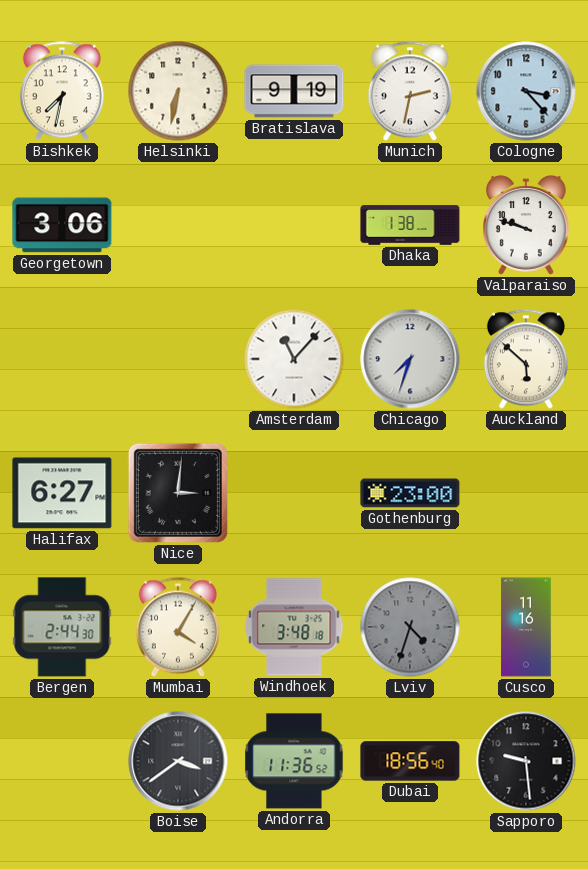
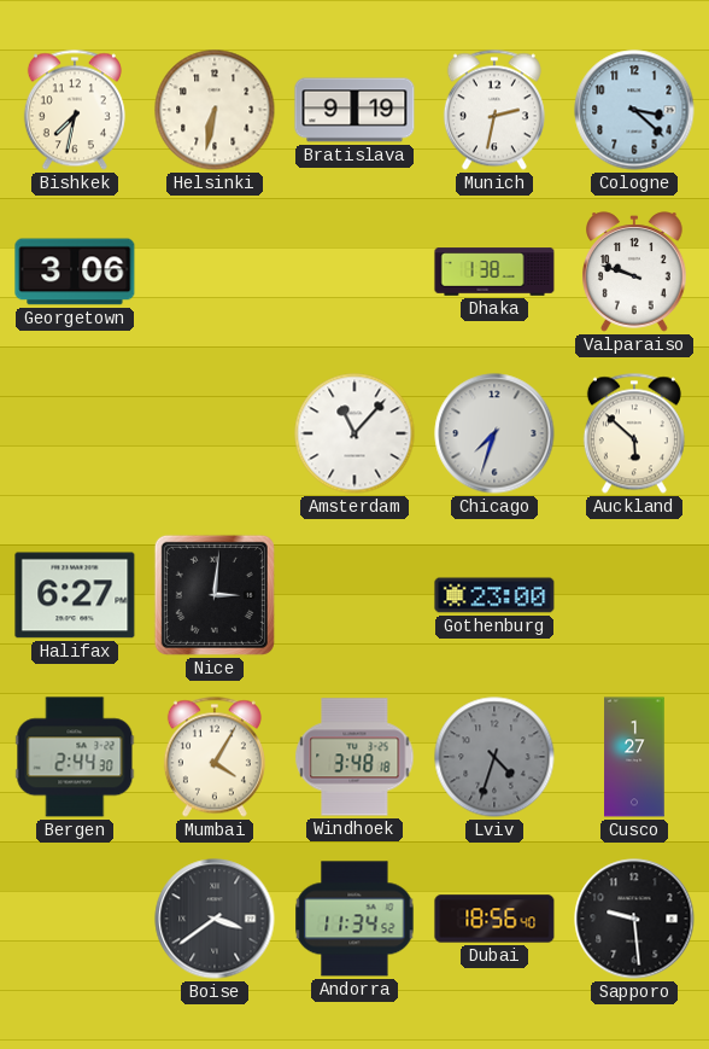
Cologne: 3:23 -> 3:22 (634, 110)
Cusco: 11:16 -> 1:27 (634, 757)
Andorra: 11:36 -> 11:34 (354, 919)
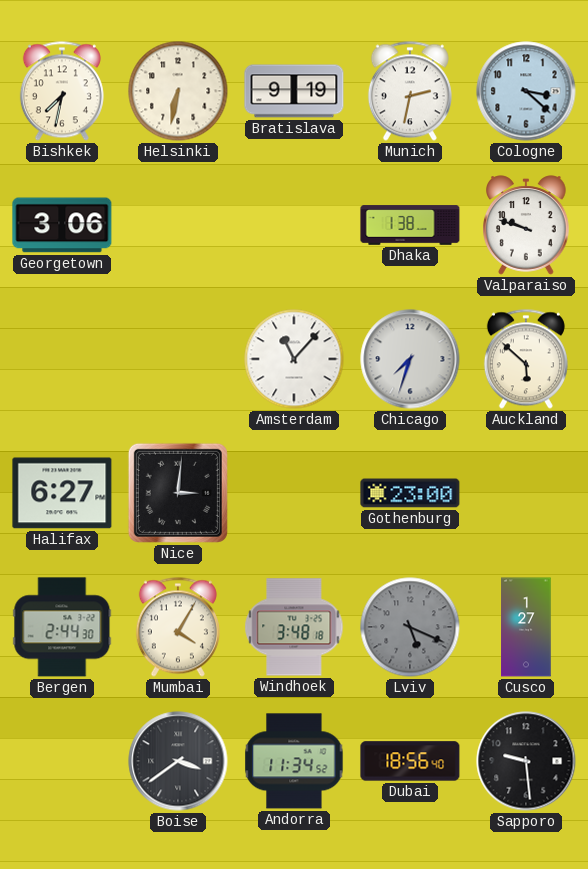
Lviv: 4:33 -> 5:19 (410, 627)
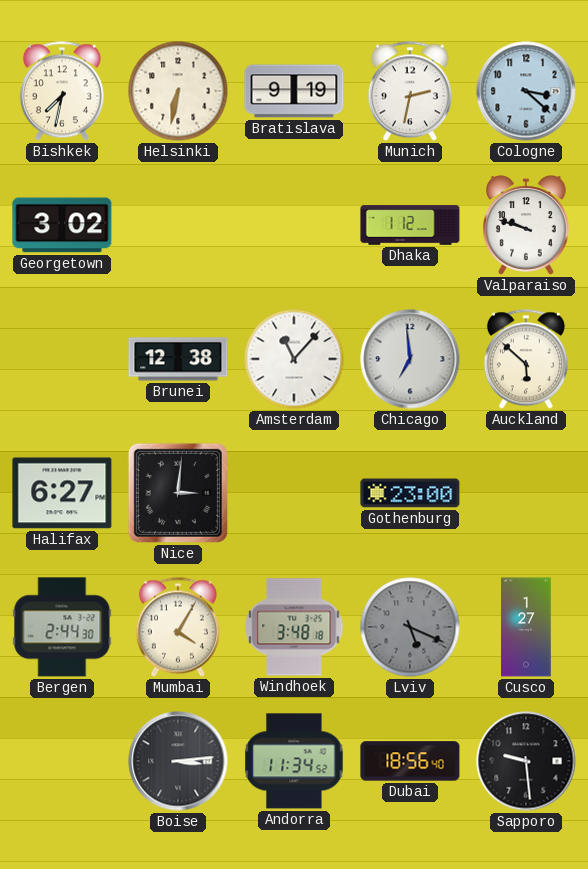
Georgetown: 3:06 -> 3:02 (62, 225)
Dhaka: 1:38 -> 1:12 (410, 225)
Brunei: none -> 12:38 (178, 359)
Chicago: 7:33 -> 6:59 (410, 359)
Boise: 3:39 -> 3:14 (178, 761)
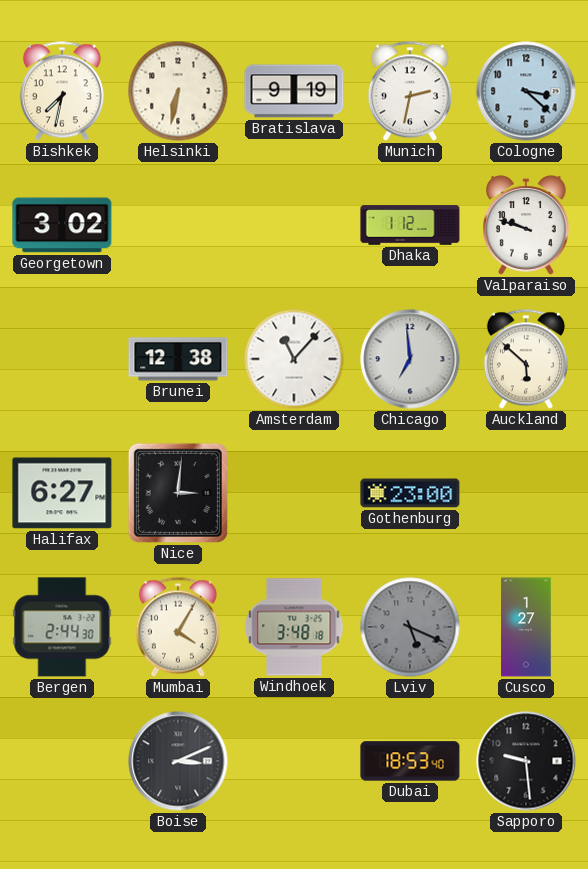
Boise: 3:14 -> 3:11 (178, 761)
Andorra: 11:34 -> none (294, 761)
Dubai: 18:56 -> 18:53 (410, 761)
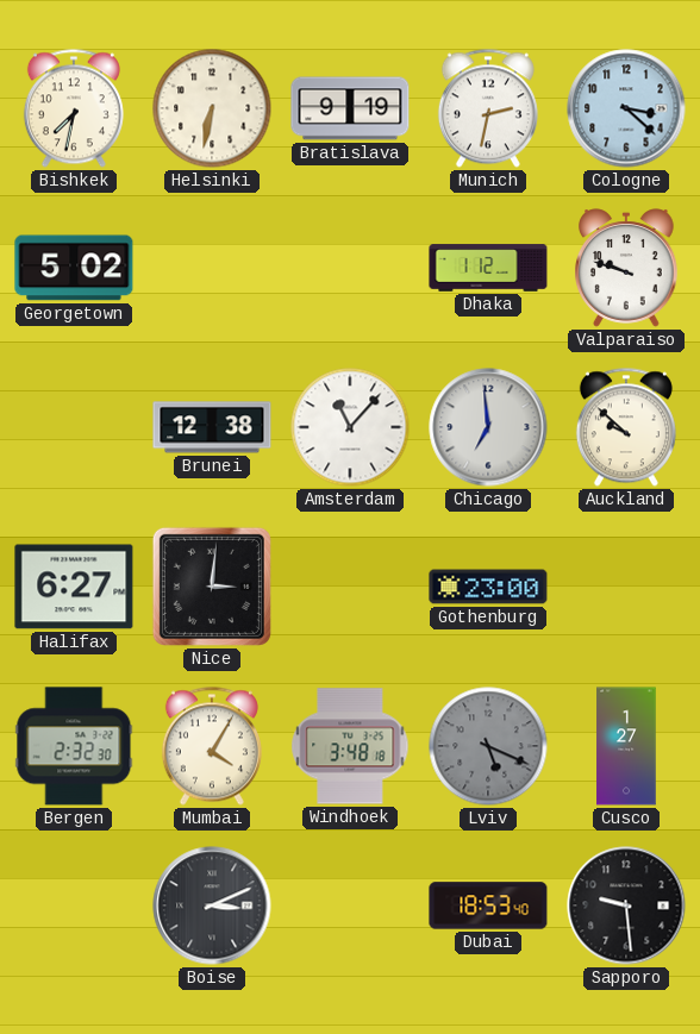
Georgetown: 3:02 -> 5:02 (74, 268)
Auckland: 5:52 -> 9:52 (626, 427)
Bergen: 2:44 -> 2:32 (74, 746)
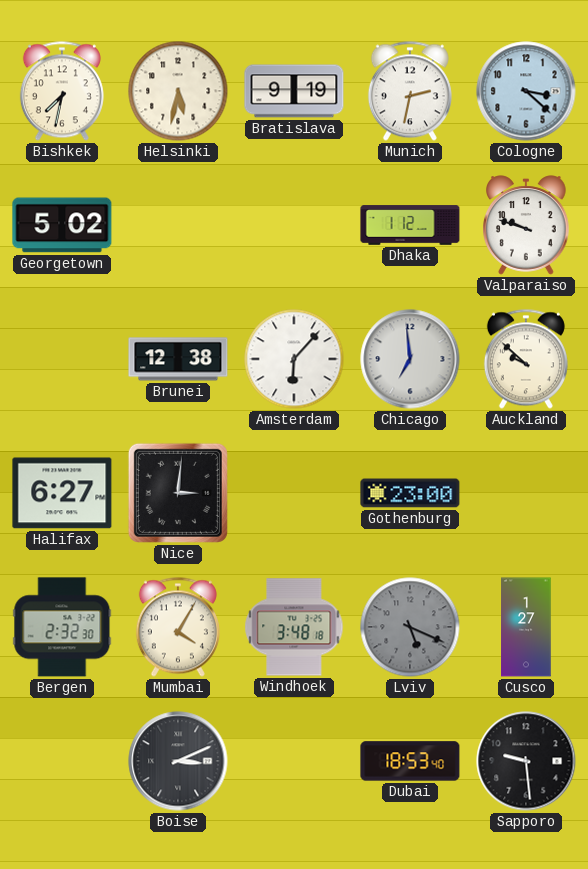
Helsinki: 6:32 -> 5:32 (178, 91)
Amsterdam: 11:07 -> 6:07 (294, 359)
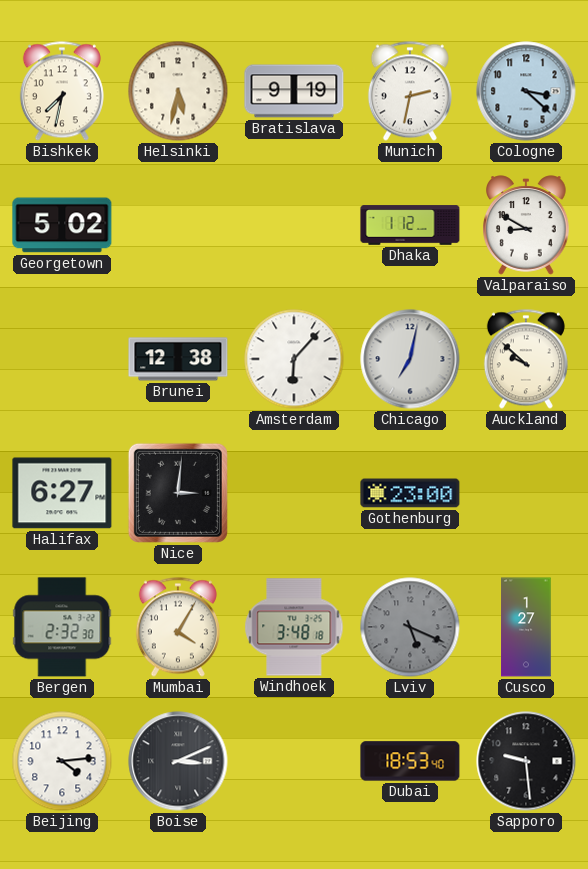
Valparaiso: 9:48 -> 8:50 (527, 225)
Chicago: 6:59 -> 7:02 (410, 359)
Beijing: none -> 4:14 (62, 761)
